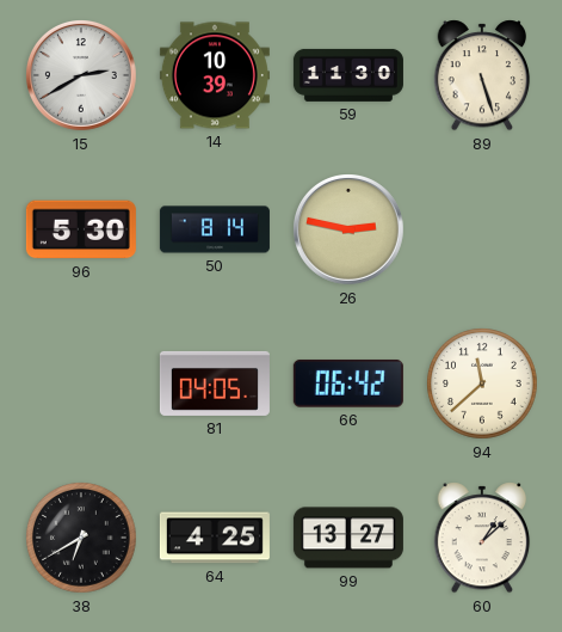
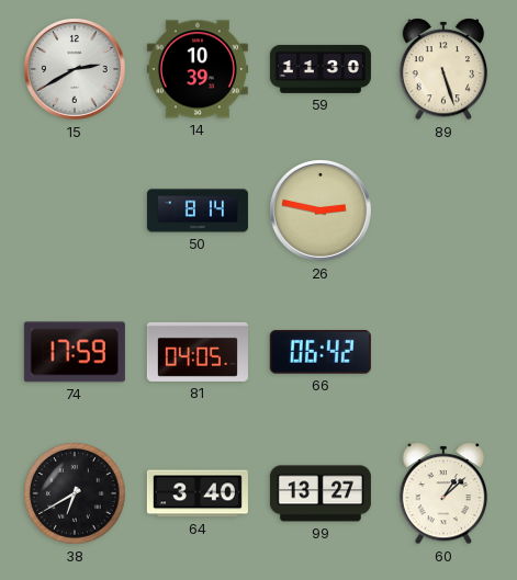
96: 5:30 -> none (81, 229)
74: none -> 17:59 (75, 352)
94: 11:38 -> none (482, 384)
64: 4:25 -> 3:40 (198, 493)
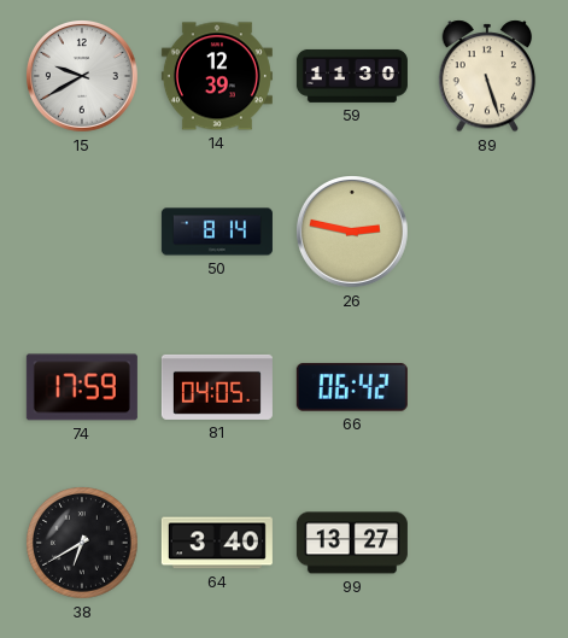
15: 2:40 -> 9:40 (83, 77)
14: 10:39 -> 12:39 (217, 76)
60: 1:08 -> none (443, 493)
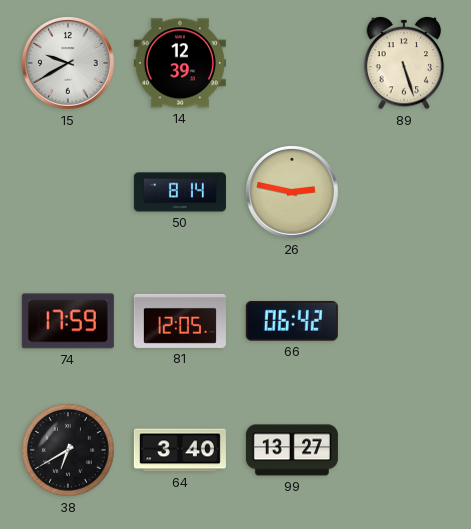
59: 11:30 -> none (352, 76)
81: 04:05 -> 12:05 (180, 321)
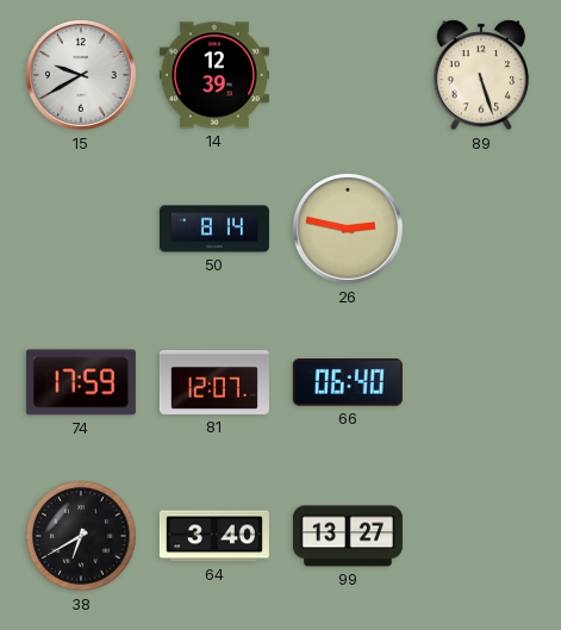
81: 12:05 -> 12:07 (214, 382)
66: 06:42 -> 06:40 (348, 382)
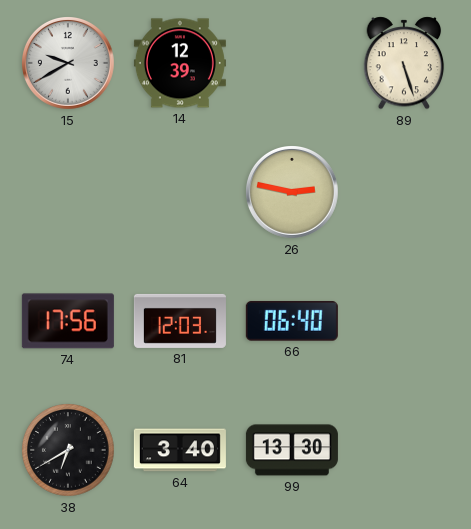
50: 8:14 -> none (214, 229)
74: 17:59 -> 17:56 (68, 321)
81: 12:07 -> 12:03 (180, 321)
99: 13:27 -> 13:30 (292, 450)
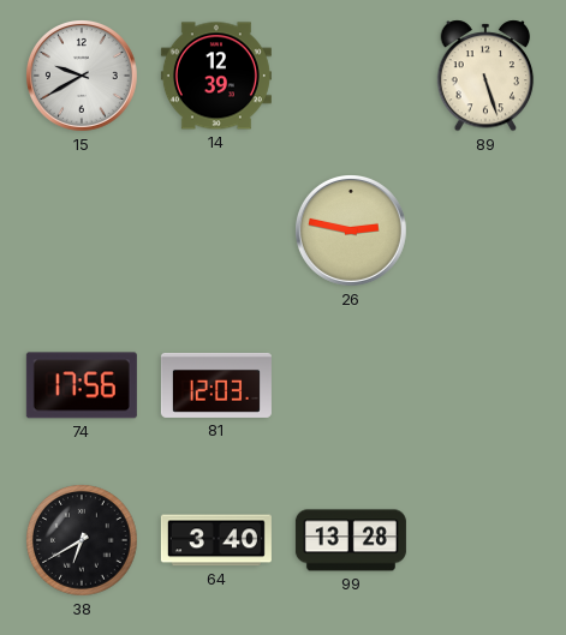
66: 06:40 -> none (292, 321)
99: 13:30 -> 13:28 (351, 540)
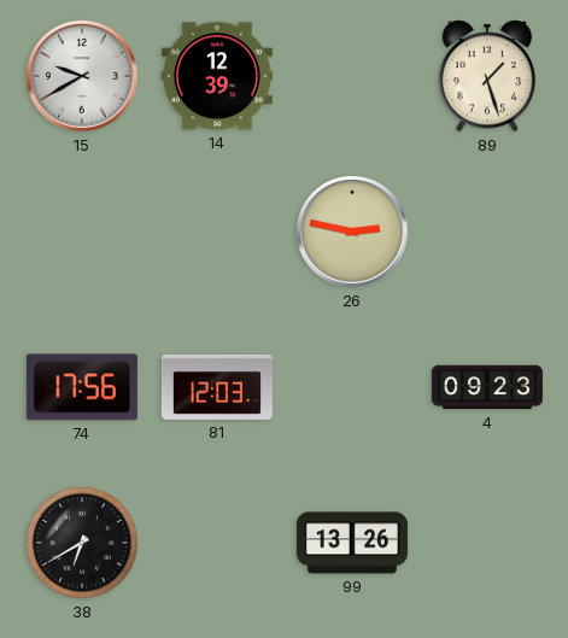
89: 5:27 -> 1:27 (487, 76)
4: none -> 09:23 (487, 387)
64: 3:40 -> none (216, 540)
99: 13:28 -> 13:26 (352, 543)
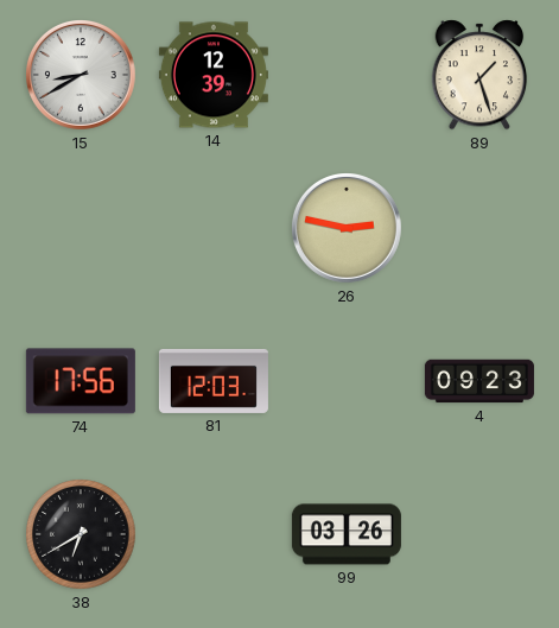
15: 9:40 -> 8:40 (82, 76)
99: 13:26 -> 03:26 (347, 534)
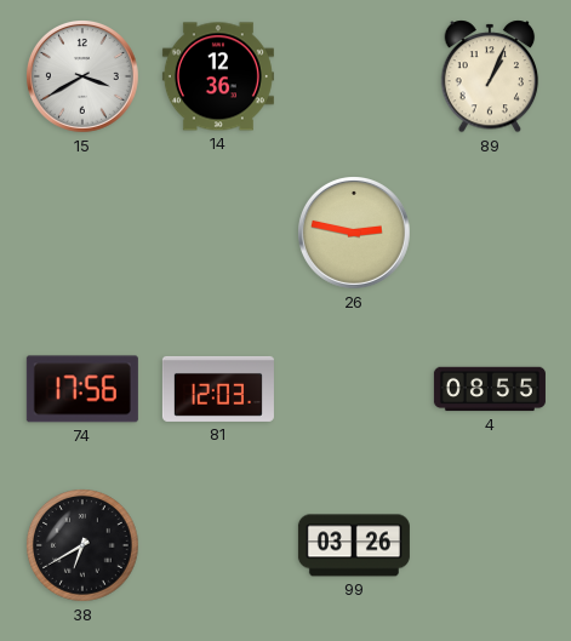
15: 8:40 -> 3:40 (84, 78)
14: 12:39 -> 12:36 (218, 76)
89: 1:27 -> 1:04 (490, 76)
4: 09:23 -> 08:55 (490, 389)
